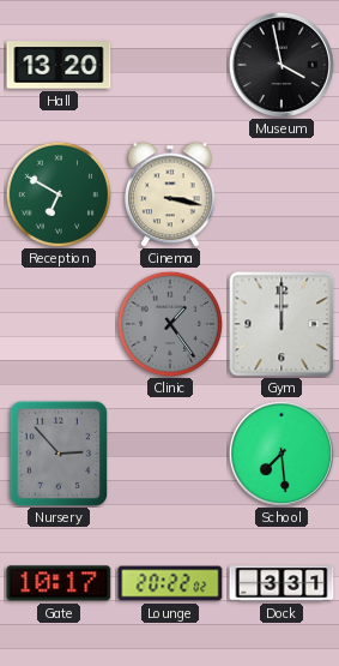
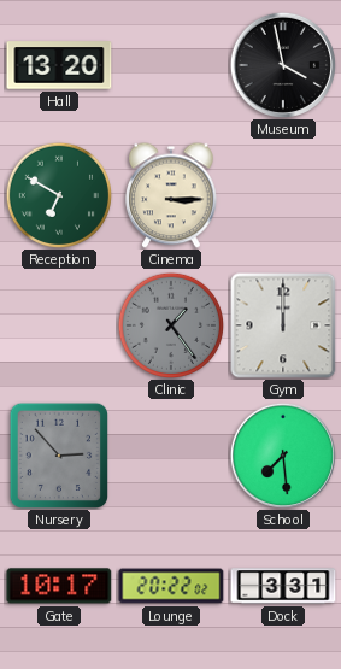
Cinema: 3:17 -> 3:15 (171, 195)
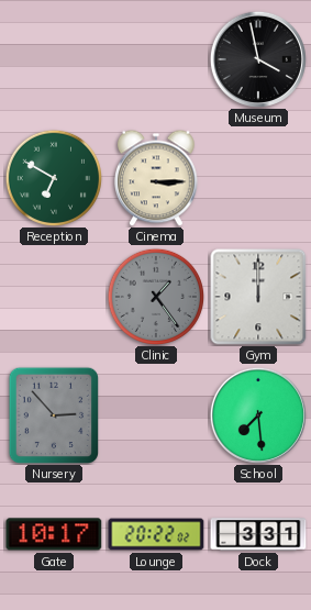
Hall: 13:20 -> none (59, 65)
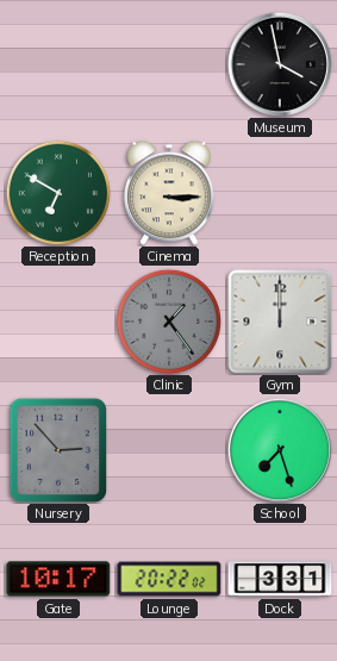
School: 7:29 -> 7:27 (280, 450)
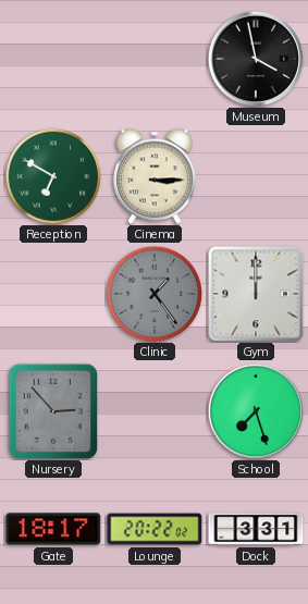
Gate: 10:17 -> 18:17 (53, 529)
